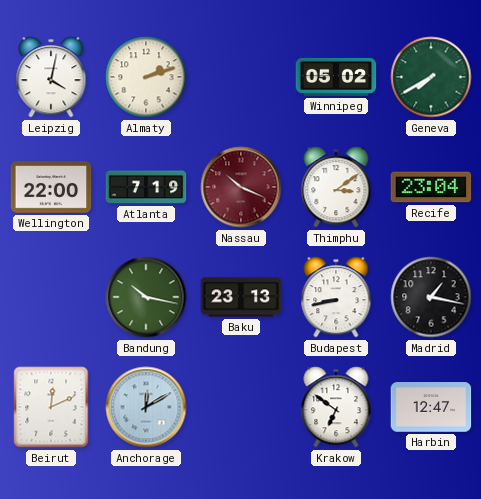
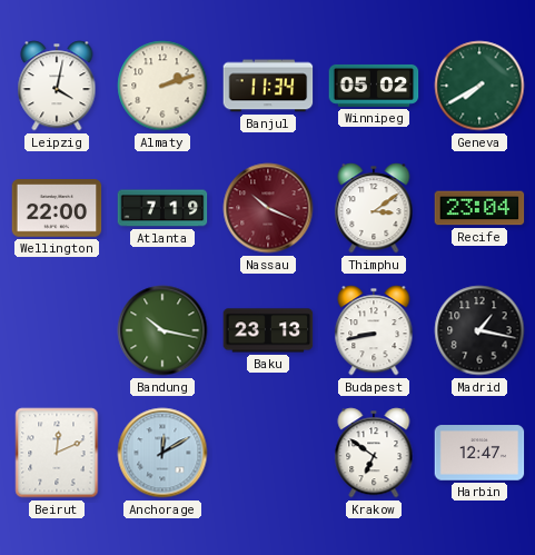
Banjul: none -> 11:34 (268, 86)
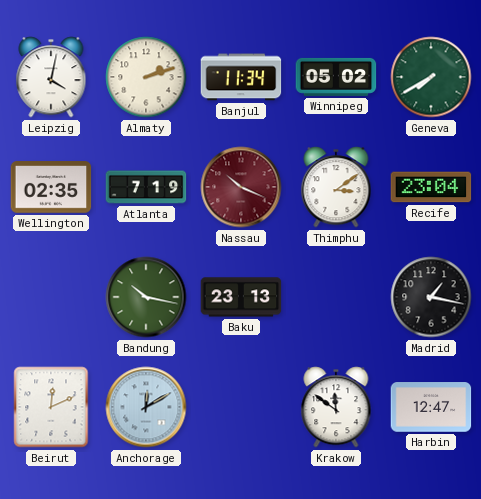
Wellington: 22:00 -> 02:35 (51, 187)
Budapest: 8:43 -> none (374, 330)
Krakow: 6:51 -> 11:51 (336, 407)
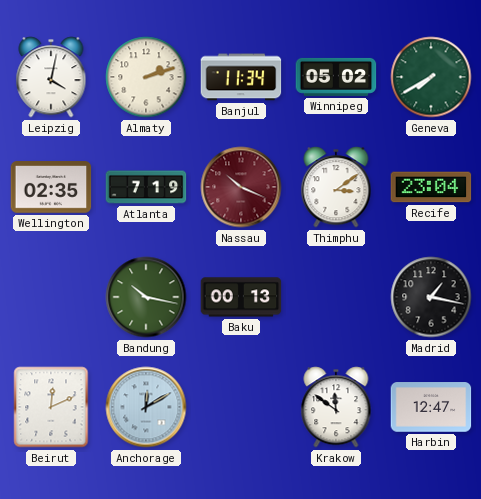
Baku: 23:13 -> 00:13 (241, 297)
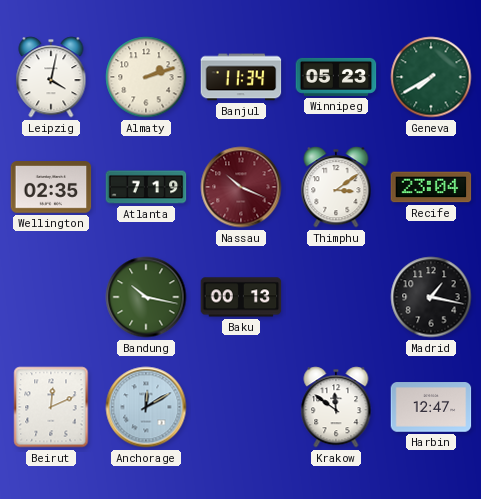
Winnipeg: 05:02 -> 05:23 (336, 77)
